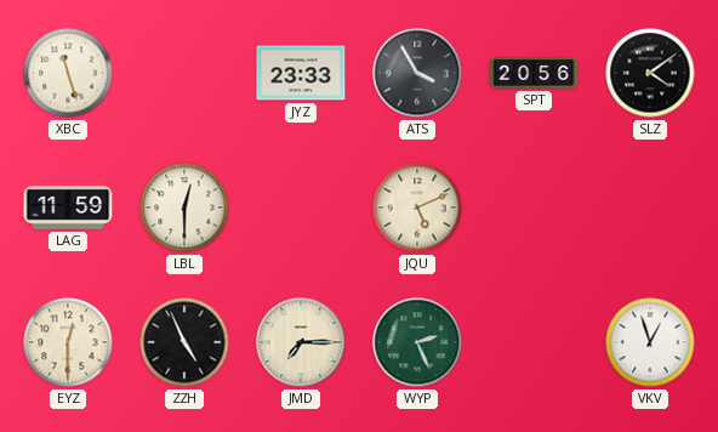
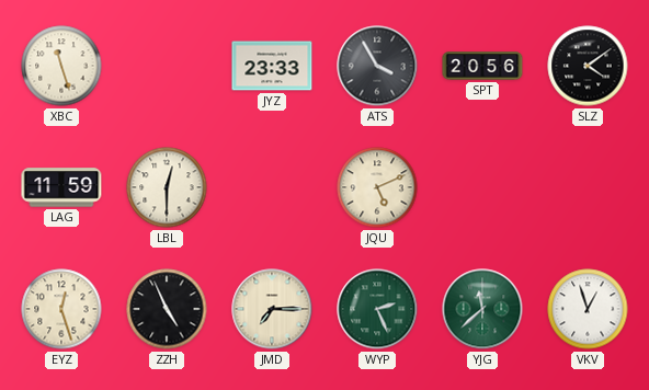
EYZ: 12:30 -> 12:27 (61, 309)
YJG: none -> 11:38 (482, 309)
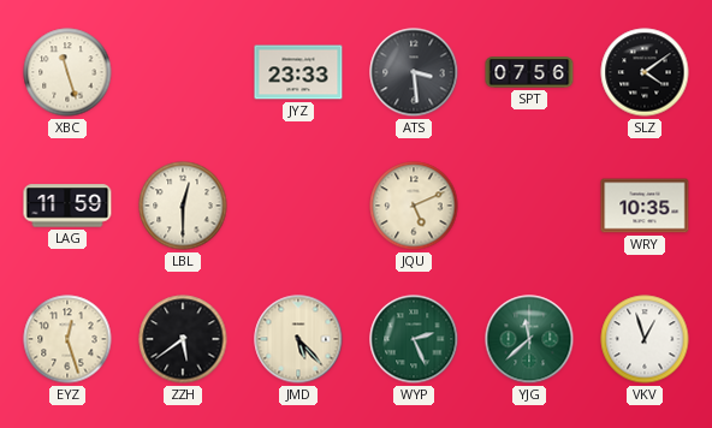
ATS: 3:55 -> 3:29 (414, 72)
SPT: 20:56 -> 07:56 (529, 72)
WRY: none -> 10:35 (645, 206)
ZZH: 4:56 -> 5:39 (183, 339)
JMD: 7:15 -> 5:23 (298, 339)
